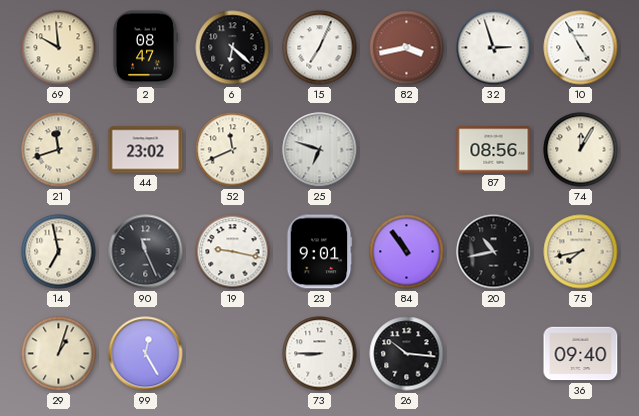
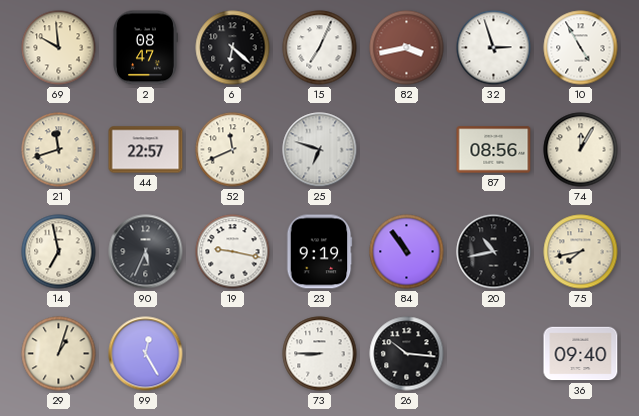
44: 23:02 -> 22:57 (146, 150)
90: 11:26 -> 5:34 (146, 252)
23: 9:01 -> 9:19 (319, 252)
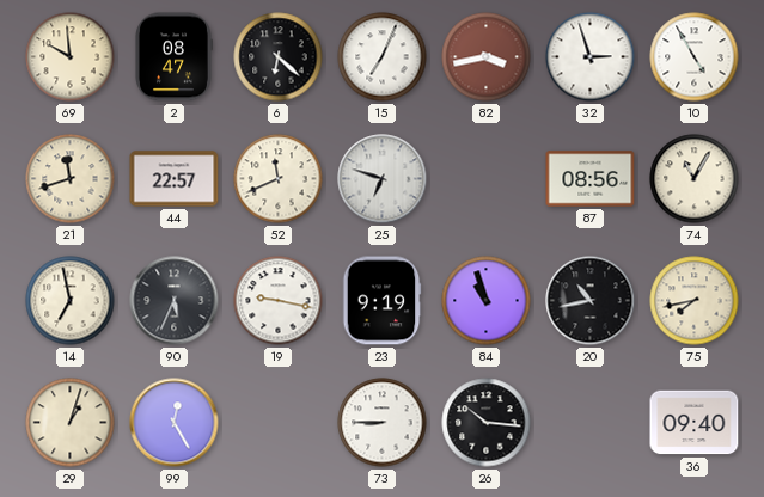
74: 12:05 -> 11:05 (695, 179)
84: 10:54 -> 10:57 (487, 301)
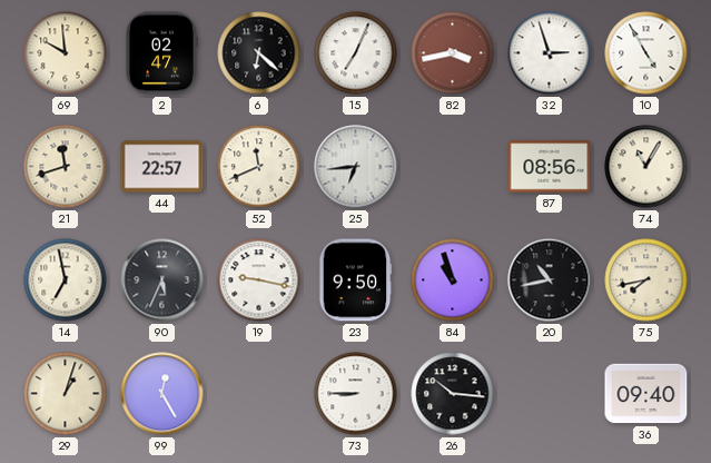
2: 08:47 -> 02:47 (162, 53)
25: 6:48 -> 6:44 (356, 167)
23: 9:19 -> 9:50 (355, 280)
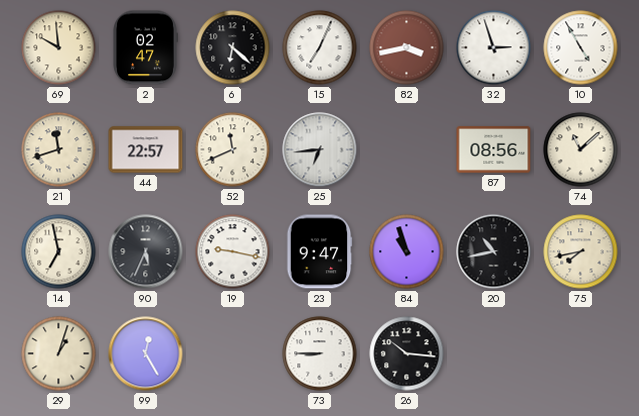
74: 11:05 -> 11:08 (581, 150)
23: 9:50 -> 9:47 (319, 252)
36: 09:40 -> none (646, 394)
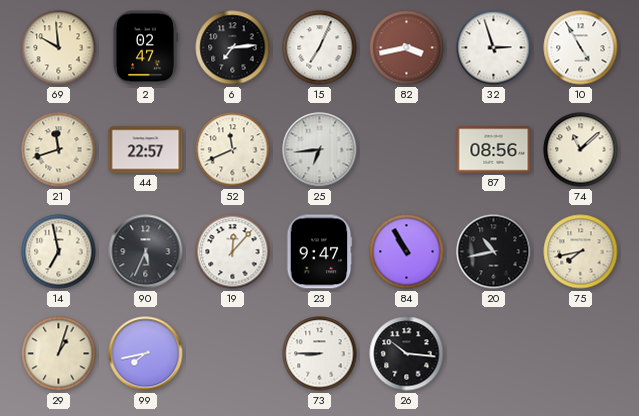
6: 6:22 -> 7:14 (233, 48)
19: 9:17 -> 12:07 (233, 252)
84: 10:57 -> 10:55 (407, 252)
99: 12:25 -> 7:43 (146, 354)
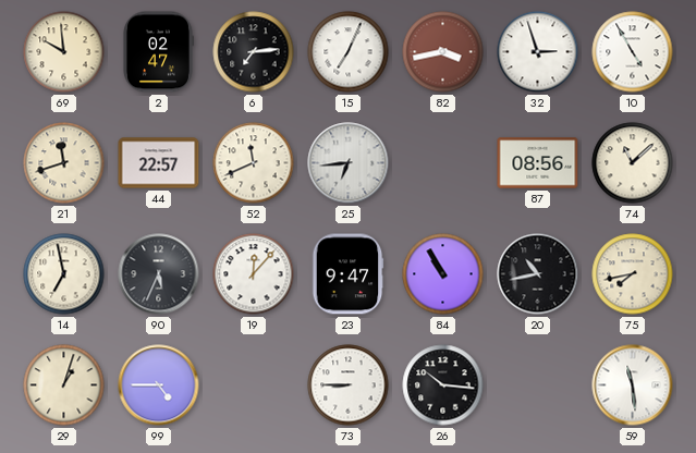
99: 7:43 -> 4:45 (159, 385)
59: none -> 11:29 (633, 385)
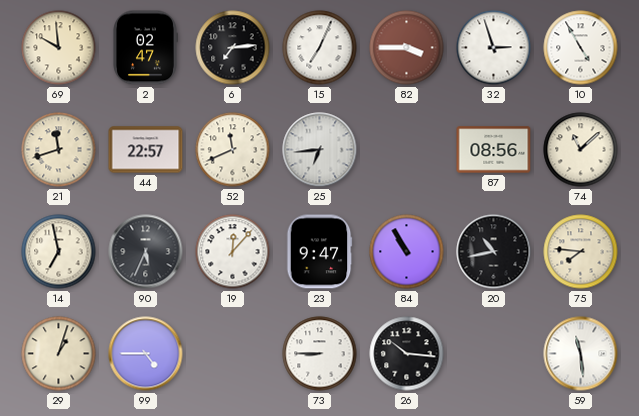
82: 3:43 -> 3:45 (407, 48)
75: 7:43 -> 7:46 (581, 252)
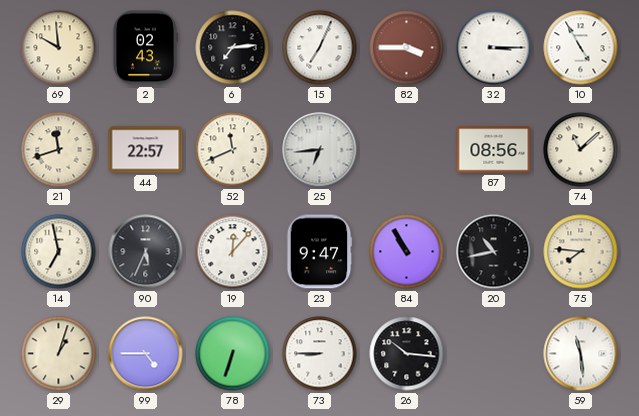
2: 02:47 -> 02:43 (146, 48)
32: 2:57 -> 3:15 (494, 48)
78: none -> 6:33 (233, 354)
